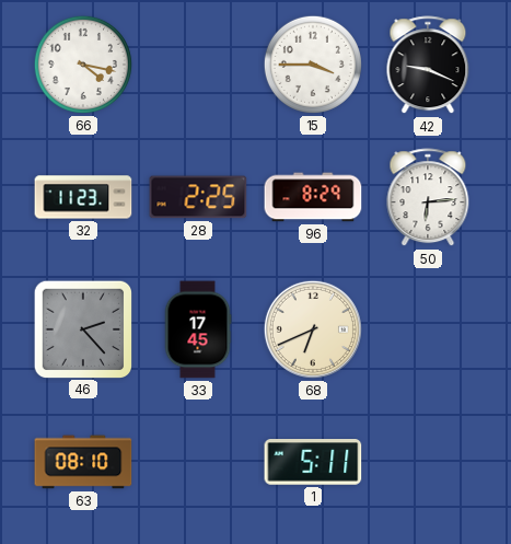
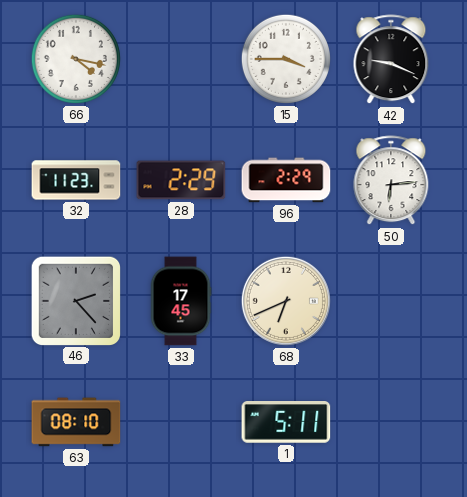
28: 2:25 -> 2:29 (181, 180)
96: 8:29 -> 2:29 (286, 180)
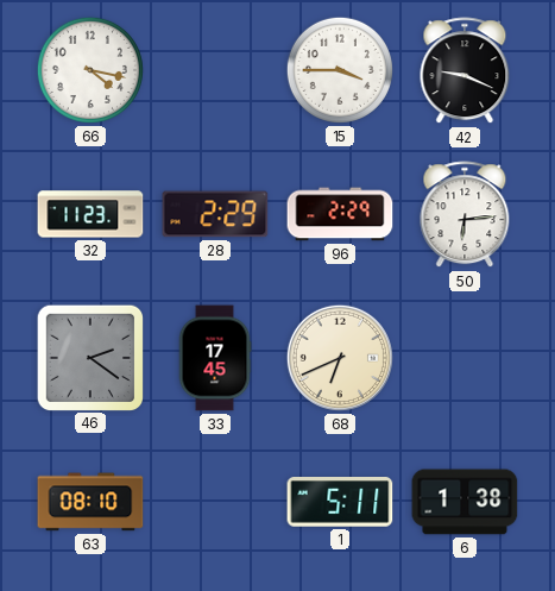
46: 2:23 -> 2:21 (89, 357)
6: none -> 1:38 (465, 502)
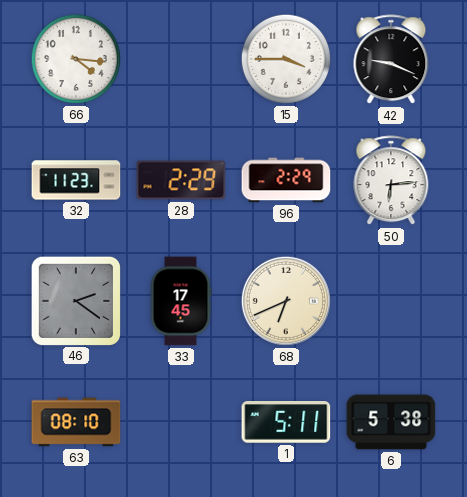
66: 4:17 -> 4:16 (76, 59)
6: 1:38 -> 5:38 (391, 422)
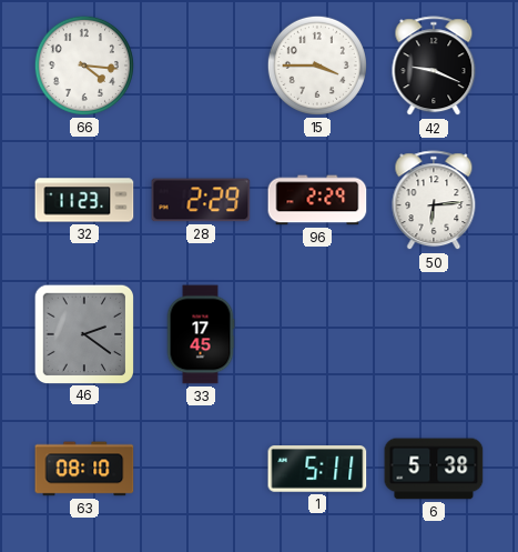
68: 6:41 -> none (286, 301)
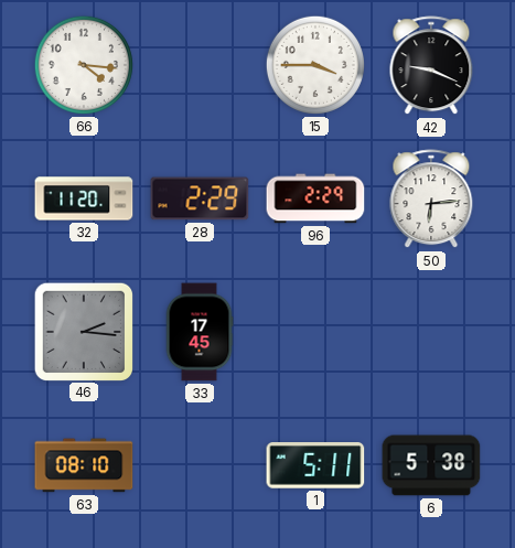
32: 11:23 -> 11:20 (84, 198)
46: 2:21 -> 2:16 (83, 331)
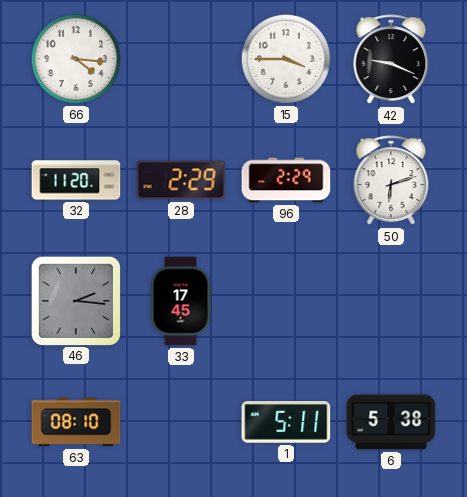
50: 6:14 -> 6:12 (391, 181)
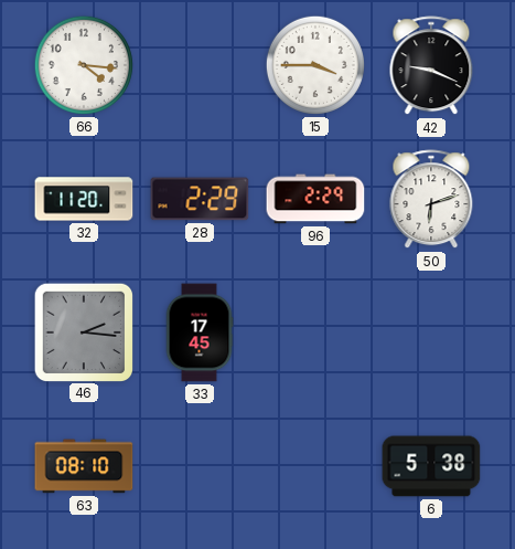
1: 5:11 -> none (286, 423)
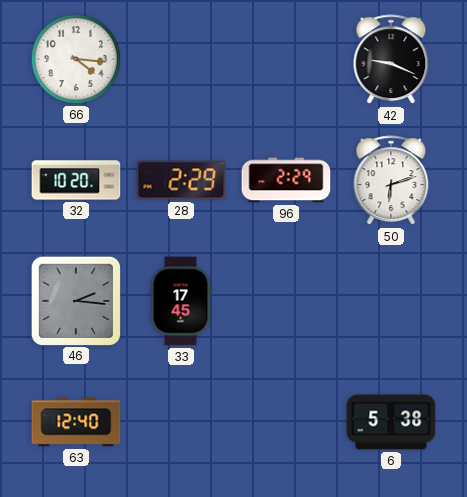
15: 3:45 -> none (315, 65)
32: 11:20 -> 10:20 (76, 180)
63: 08:10 -> 12:40 (76, 422)
